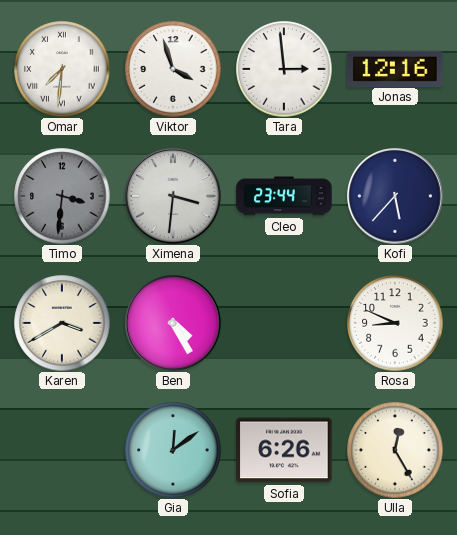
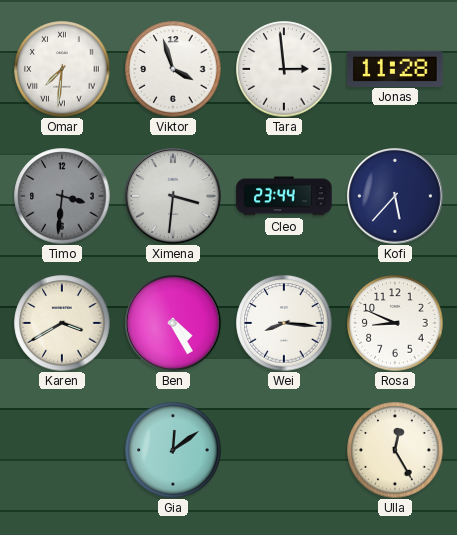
Jonas: 12:16 -> 11:28 (395, 68)
Wei: none -> 8:16 (284, 323)
Sofia: 6:26 -> none (284, 450)
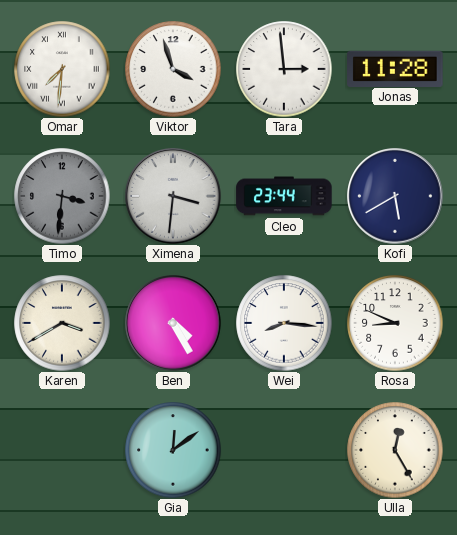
Kofi: 5:37 -> 5:40 (395, 196)
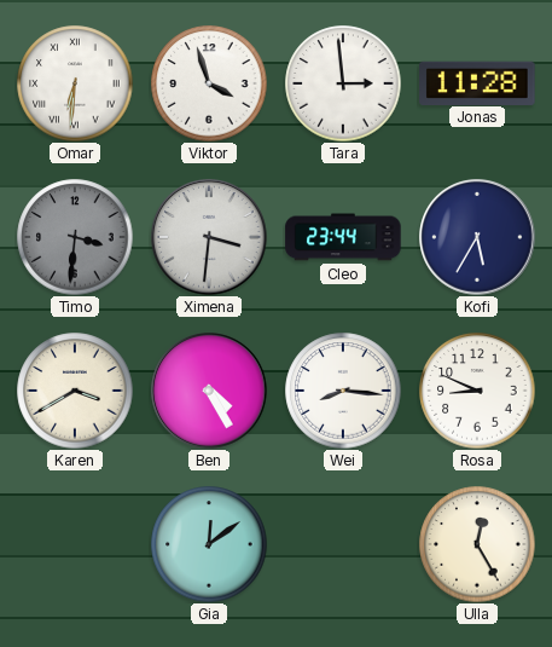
Omar: 7:31 -> 6:31 (75, 83)
Kofi: 5:40 -> 5:35 (477, 237)
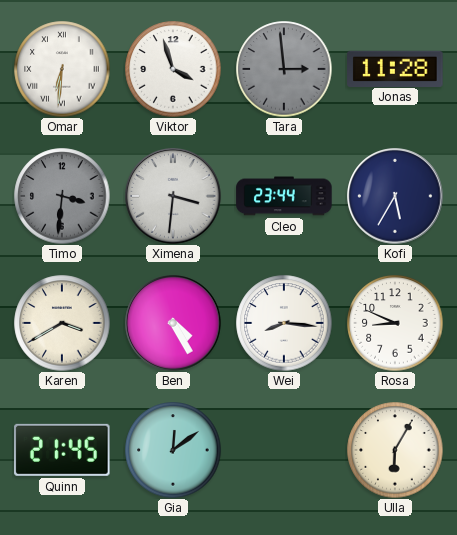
Tara dial: white -> grey (284, 69)
Quinn: none -> 21:45 (62, 450)
Ulla: 12:25 -> 6:05 (395, 450)
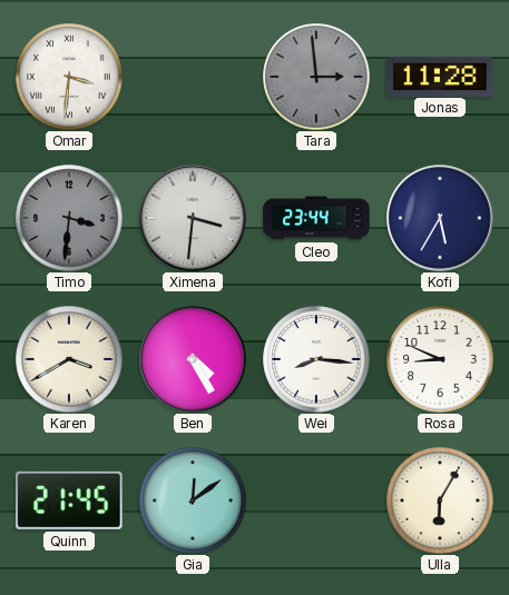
Omar: 6:31 -> 3:31 (69, 77)
Viktor: 3:57 -> none (173, 69)
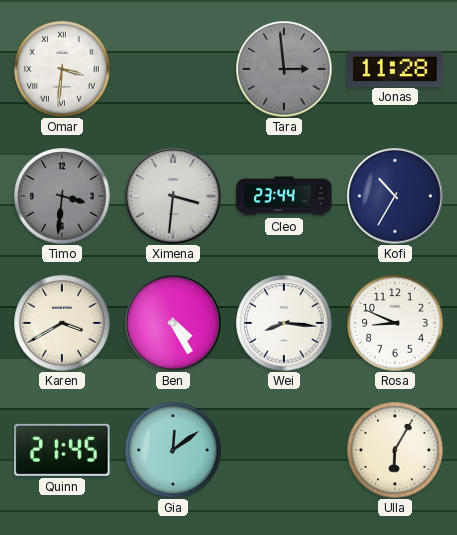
Kofi: 5:35 -> 10:35 (395, 196)
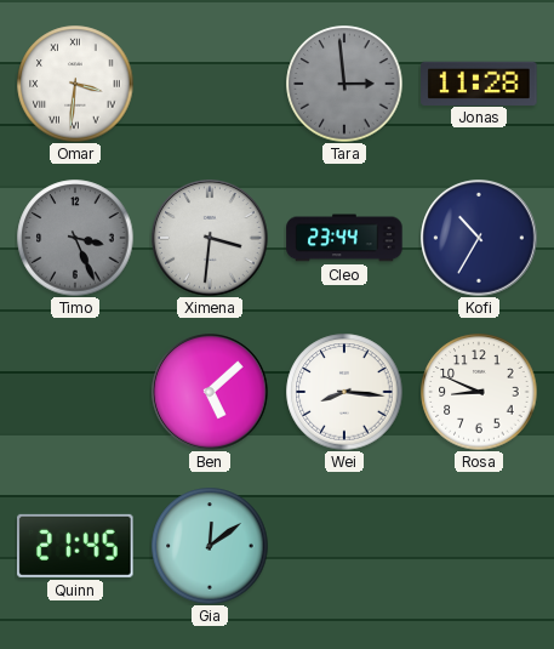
Timo: 3:31 -> 3:26 (75, 238)
Karen: 3:40 -> none (62, 323)
Ben: 4:25 -> 5:08 (210, 392)
Ulla: 6:05 -> none (395, 450)
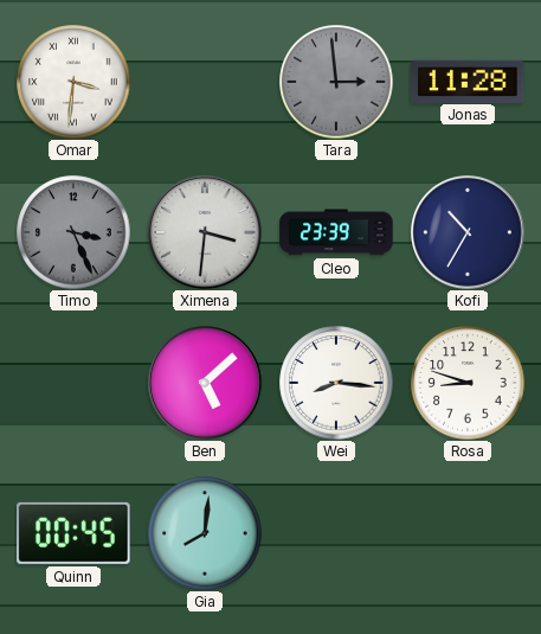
Cleo: 23:44 -> 23:39 (336, 232)
Rosa: 8:49 -> 8:48 (468, 383)
Quinn: 21:45 -> 00:45 (73, 533)
Gia: 12:09 -> 8:01 (205, 533)
